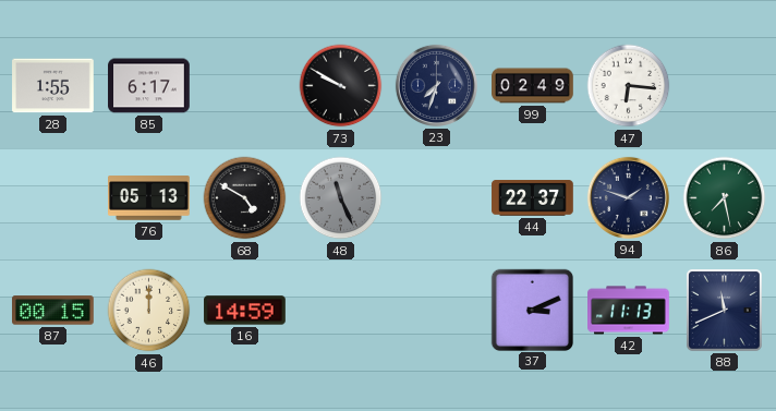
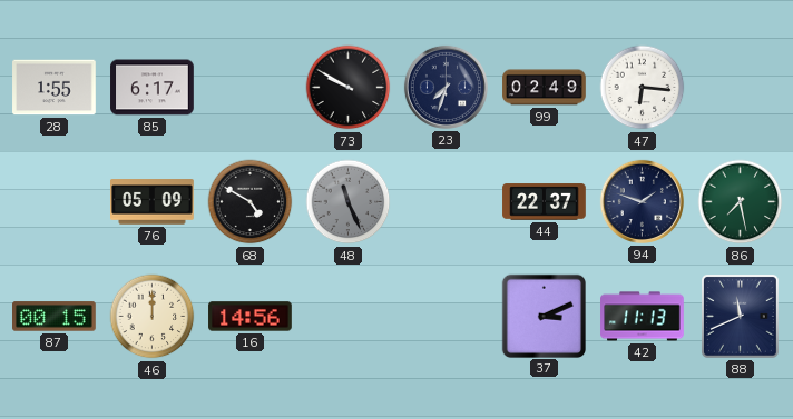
76: 05:13 -> 05:09 (153, 202)
16: 14:59 -> 14:56 (251, 317)
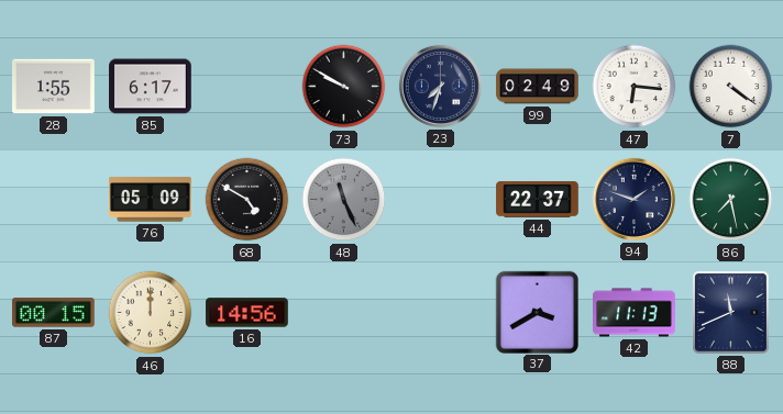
7: none -> 4:21 (731, 87)
37: 3:11 -> 3:40 (537, 312)
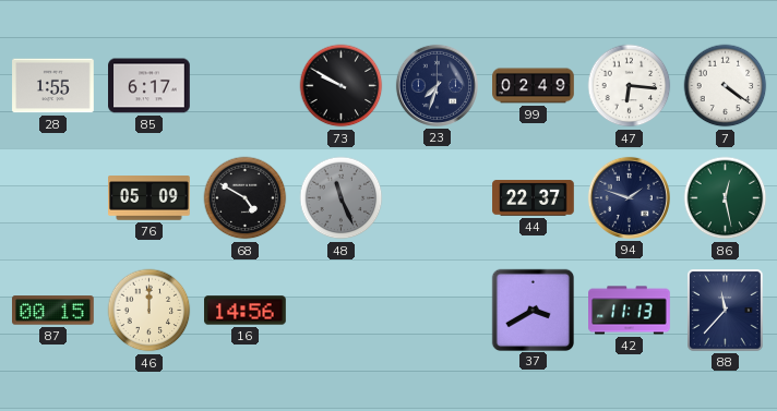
86: 7:28 -> 12:28 (726, 198)
88: 11:41 -> 11:37 (726, 311)
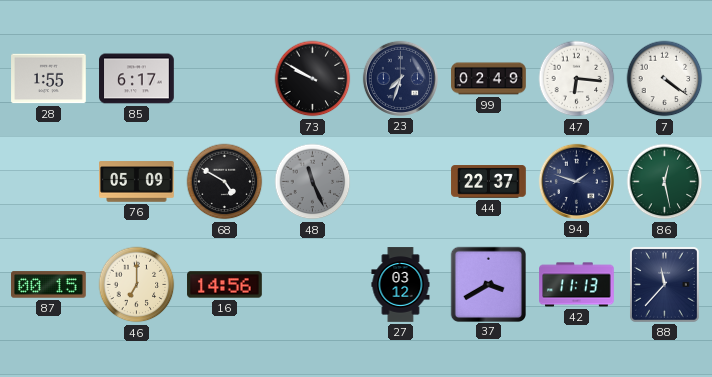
46: 12:00 -> 7:00 (137, 285)
27: none -> 03:12 (401, 285)
